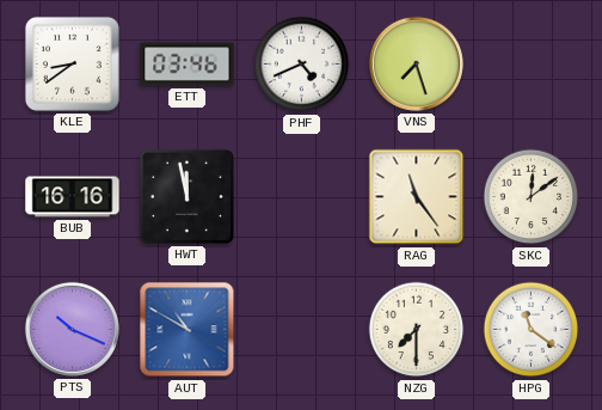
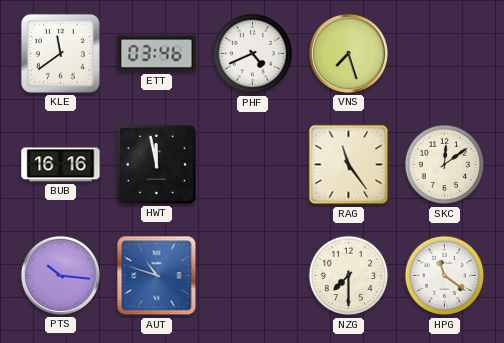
KLE: 8:39 -> 11:39 (60, 53)
PTS: 10:19 -> 10:16 (60, 275)
AUT: 10:50 -> 10:48 (157, 276)
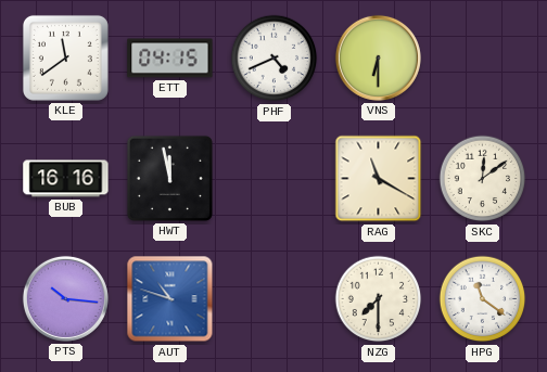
ETT: 03:46 -> 04:15 (170, 59)
VNS: 7:27 -> 6:30 (378, 57)
RAG: 11:24 -> 11:20 (379, 179)
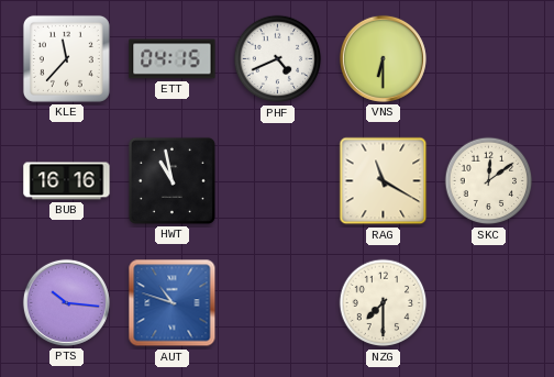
KLE: 11:39 -> 11:37 (66, 58)
HWT: 11:58 -> 10:58 (171, 180)
HPG: 11:21 -> none (483, 299)
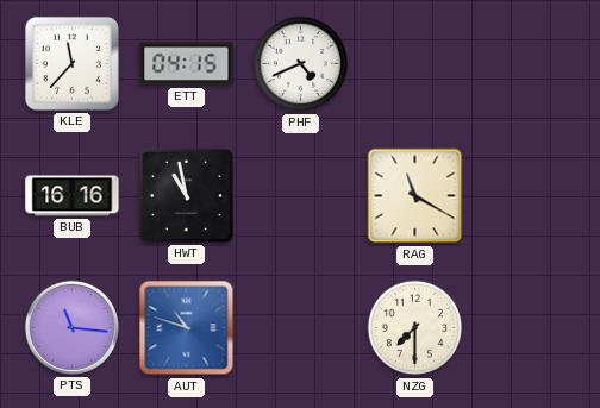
VNS: 6:30 -> none (383, 58)
SKC: 12:09 -> none (489, 181)
PTS: 10:16 -> 11:16 (71, 327)
